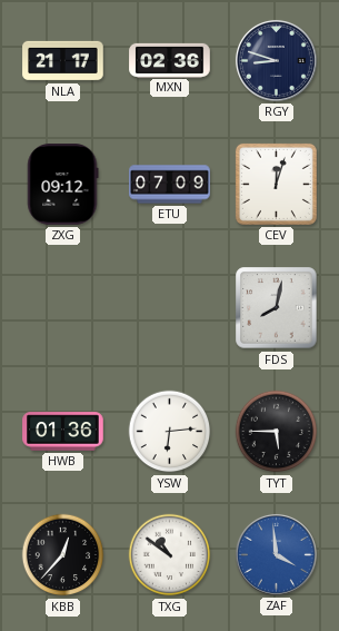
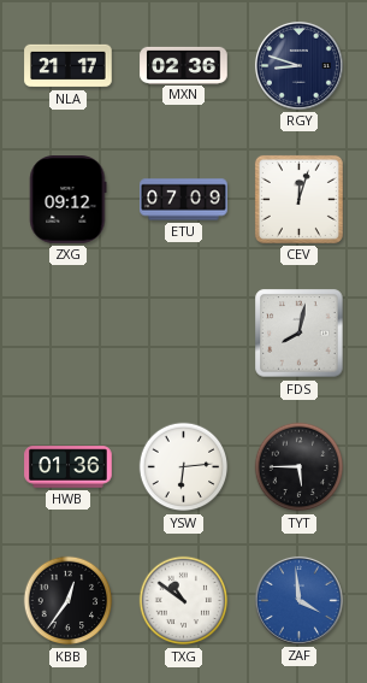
KBB: 12:37 -> 12:36 (69, 601)
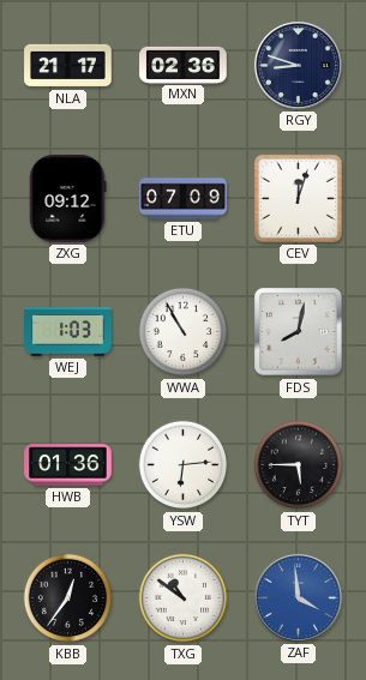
WEJ: none -> 1:03 (68, 332)
WWA: none -> 10:55 (184, 332)
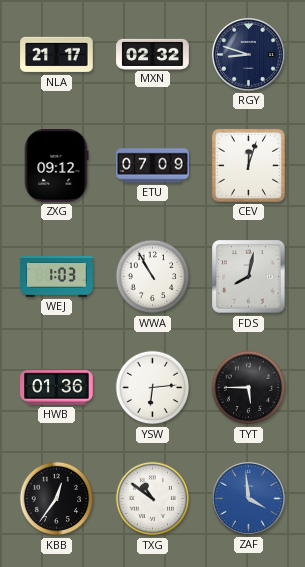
MXN: 02:36 -> 02:32 (153, 54)
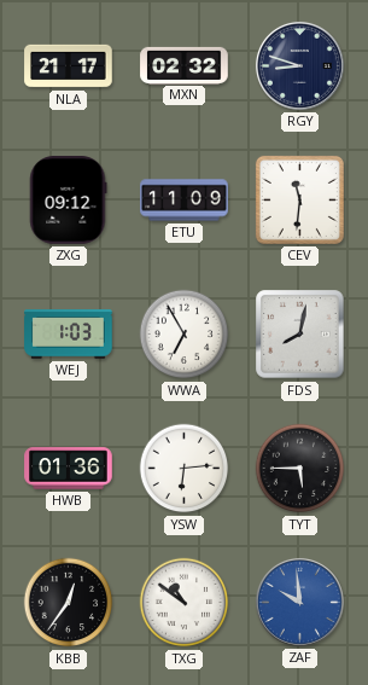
ETU: 07:09 -> 11:09 (185, 201)
CEV: 12:03 -> 11:31 (299, 199)
WWA: 10:55 -> 6:55 (185, 335)
ZAF: 3:59 -> 9:59 (299, 602)
